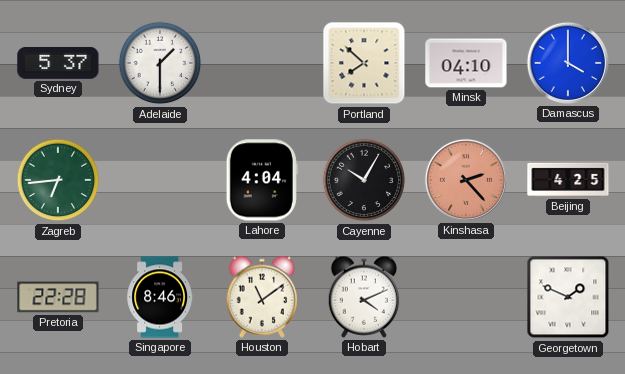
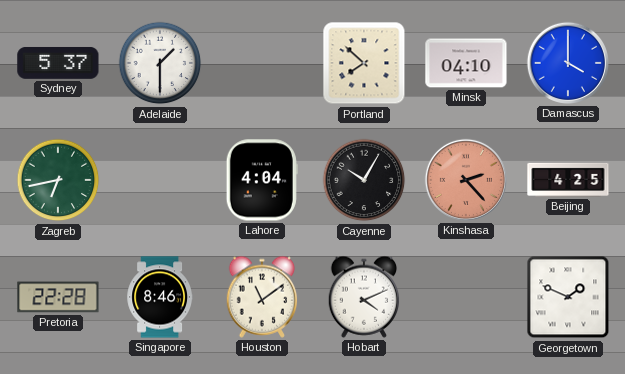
Zagreb: 6:44 -> 6:43 (58, 180)
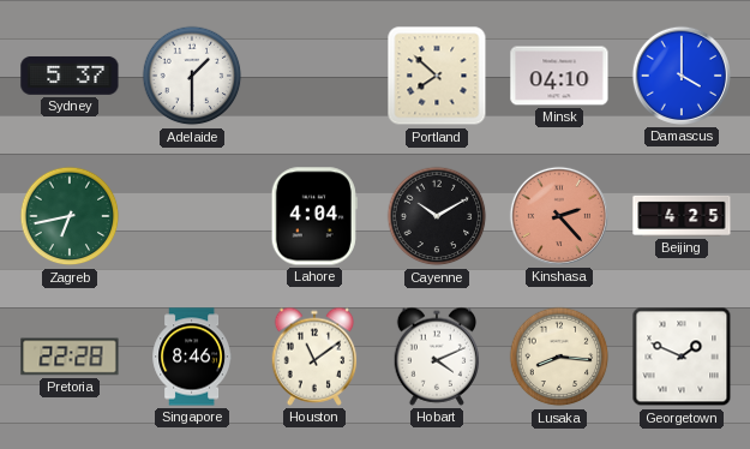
Cayenne: 10:05 -> 10:10 (437, 216)
Lusaka: none -> 8:16 (559, 357)
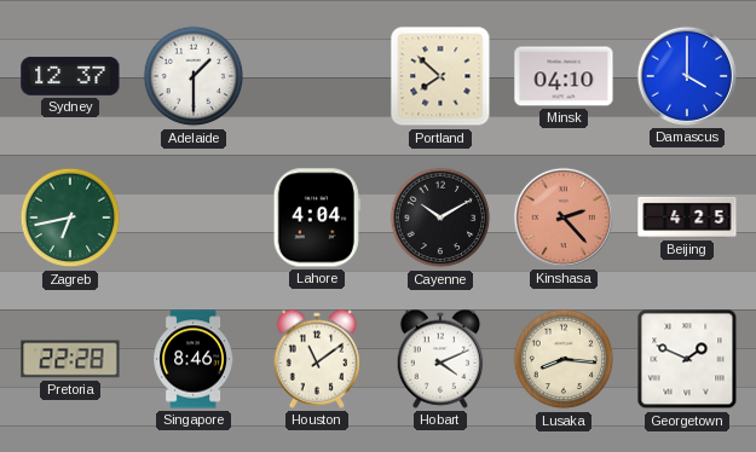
Sydney: 5:37 -> 12:37 (70, 76)
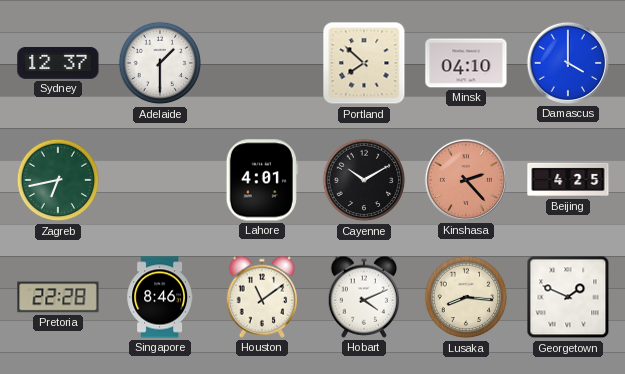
Lahore: 4:04 -> 4:01 (262, 180)
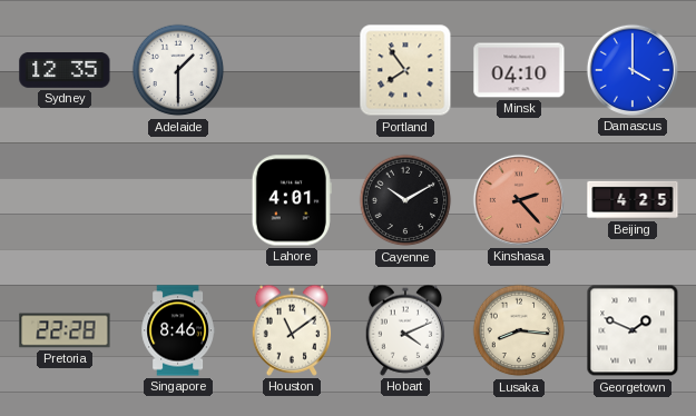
Sydney: 12:37 -> 12:35 (65, 70)
Portland: 7:52 -> 7:54 (405, 70)
Zagreb: 6:43 -> none (58, 180)
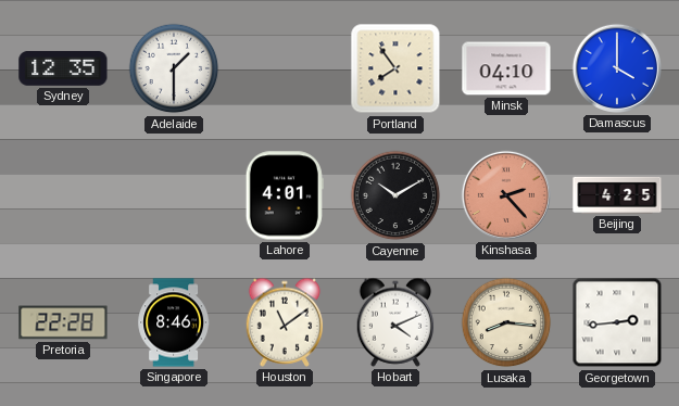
Georgetown: 1:49 -> 2:44 (617, 322)
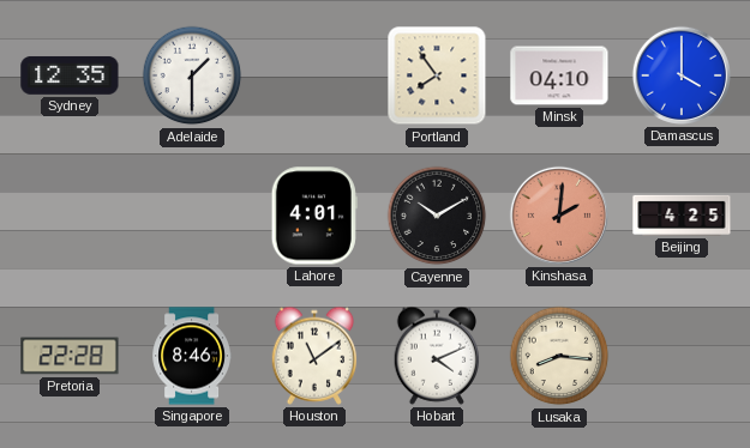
Kinshasa: 2:23 -> 2:01 (559, 216)
Georgetown: 2:44 -> none (617, 322)
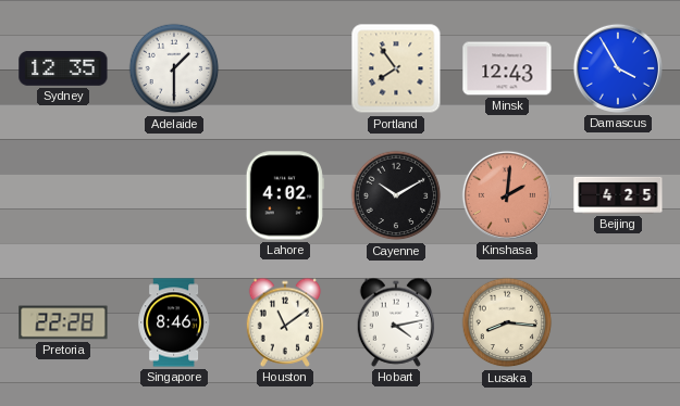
Minsk: 04:10 -> 12:43 (507, 68)
Damascus: 4:00 -> 3:55 (618, 68)
Lahore: 4:01 -> 4:02 (285, 195)
Hobart: 4:11 -> 4:13 (396, 322)
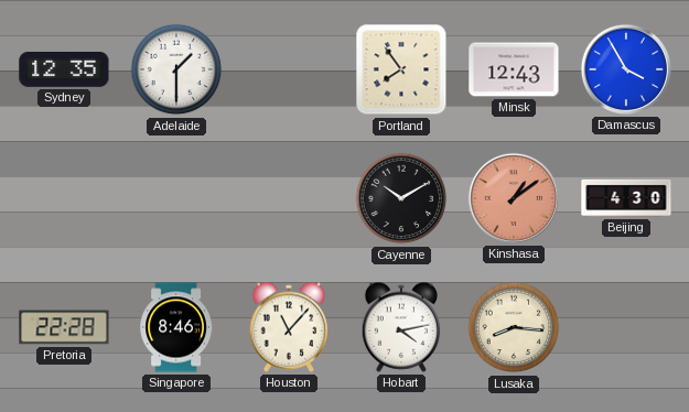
Lahore: 4:02 -> none (285, 195)
Kinshasa: 2:01 -> 1:09 (514, 198)
Beijing: 4:25 -> 4:30 (626, 198)
Houston: 11:09 -> 11:07 (289, 327)
